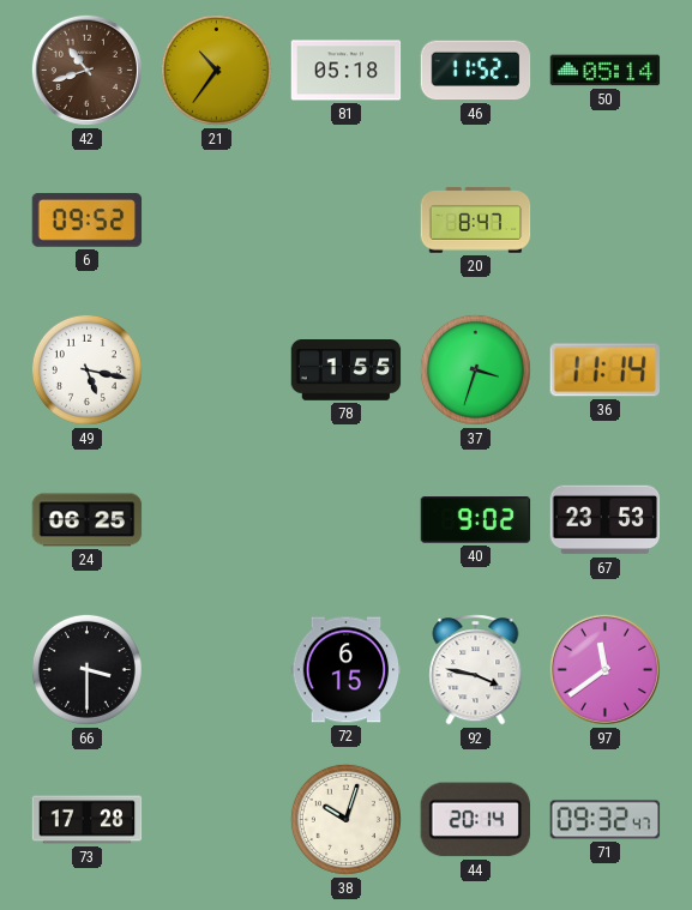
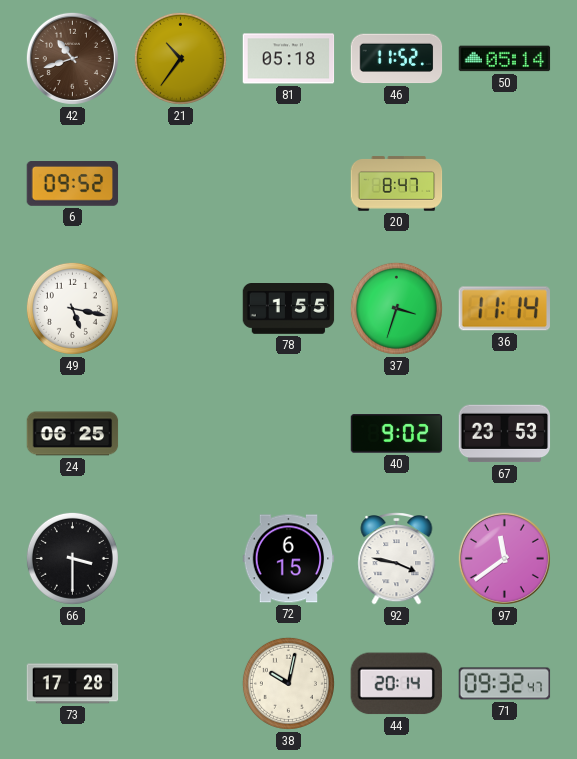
38: 10:03 -> 10:02 (288, 683)
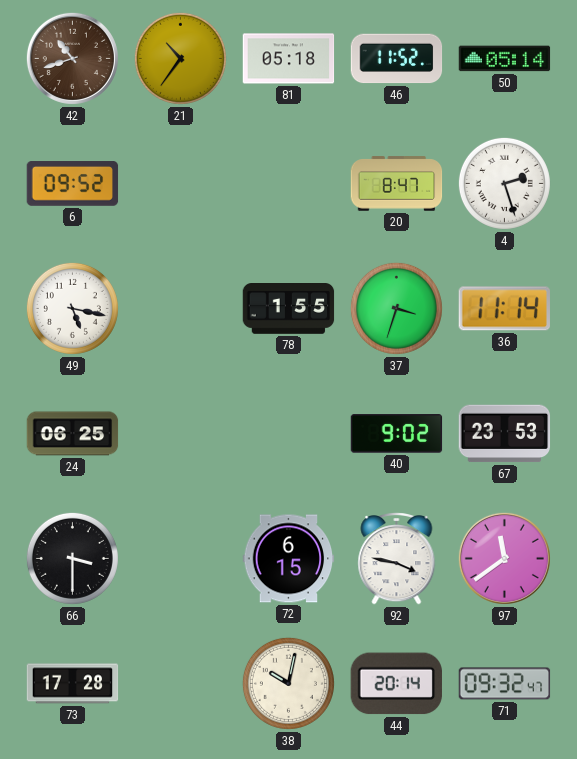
4: none -> 2:27 (504, 183)
